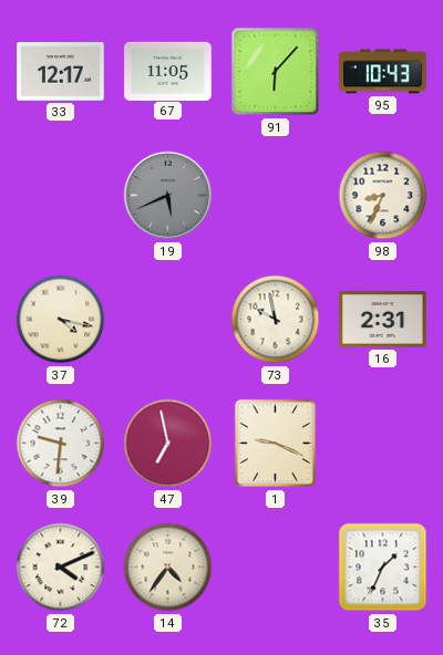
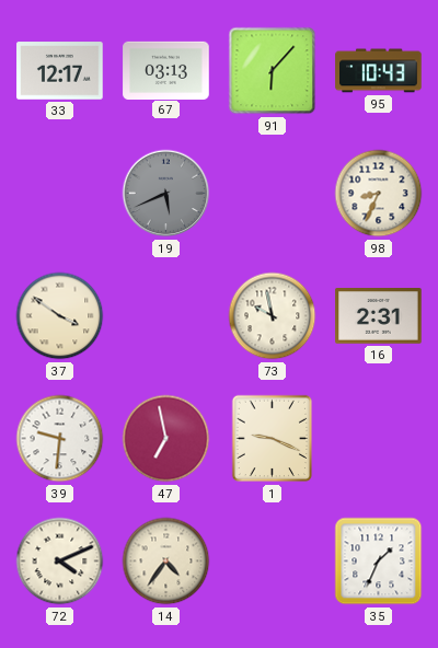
67: 11:05 -> 03:13 (166, 70)
37: 4:17 -> 3:51 (60, 316)
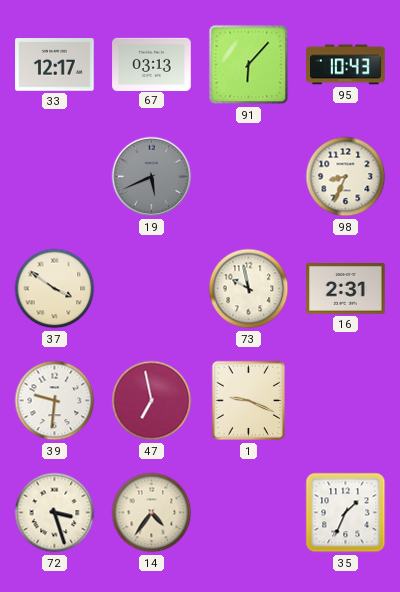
72: 4:11 -> 3:27 (55, 513)
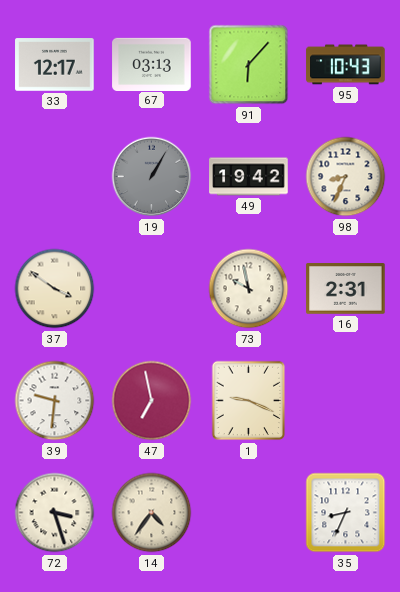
19: 5:41 -> 1:05 (152, 177)
49: none -> 19:42 (249, 177)
35: 1:34 -> 8:34 (346, 513)
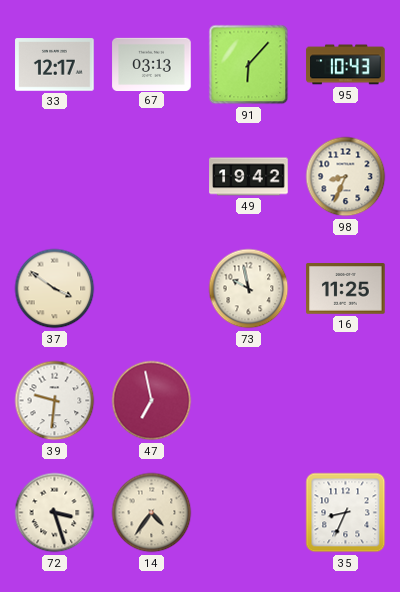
19: 1:05 -> none (152, 177)
16: 2:31 -> 11:25 (346, 289)
1: 9:19 -> none (249, 401)
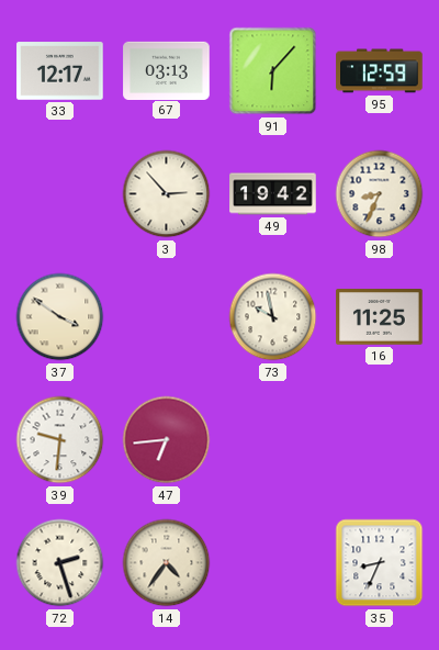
95: 10:43 -> 12:59 (380, 71)
3: none -> 2:53 (167, 194)
47: 6:58 -> 6:44 (167, 440)
72: 3:27 -> 2:27 (60, 563)
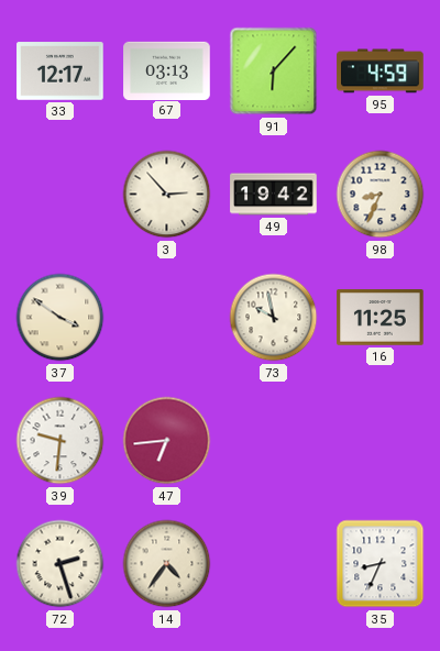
95: 12:59 -> 4:59 (381, 71)
